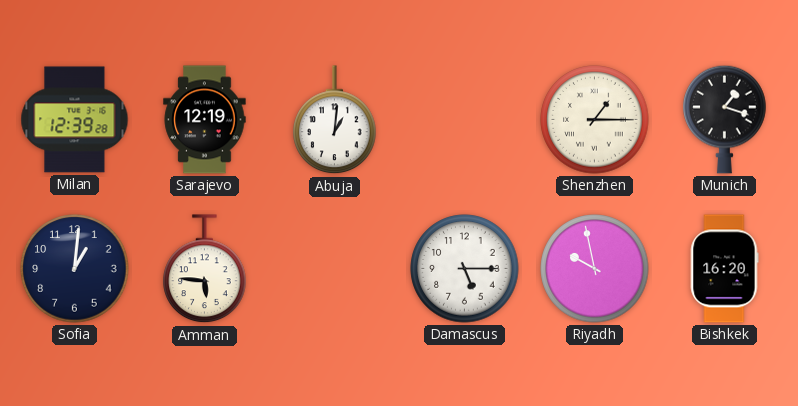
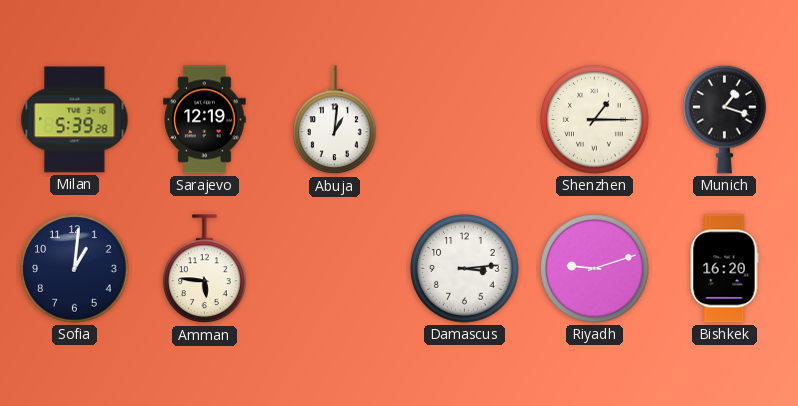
Milan: 12:39 -> 5:39 (75, 120)
Damascus: 5:15 -> 3:14 (465, 269)
Riyadh: 9:58 -> 9:12 (595, 269)
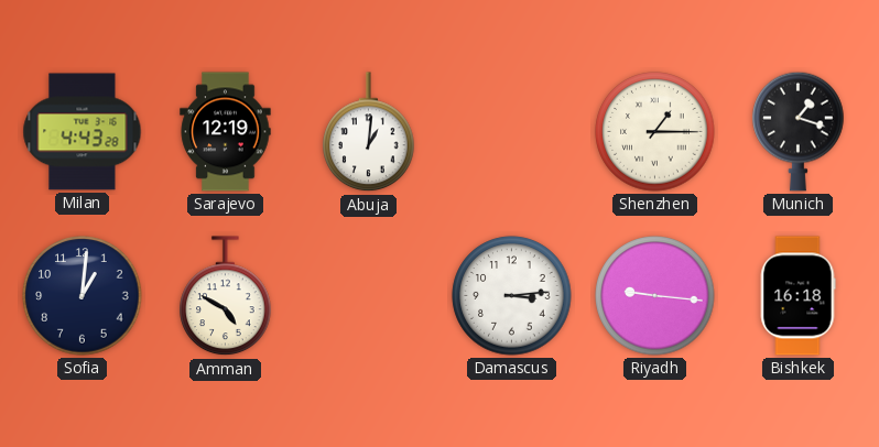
Milan: 5:39 -> 4:43 (83, 132)
Amman: 5:46 -> 4:50 (226, 296)
Riyadh: 9:12 -> 9:16 (655, 296)
Bishkek: 16:20 -> 16:18 (797, 296)
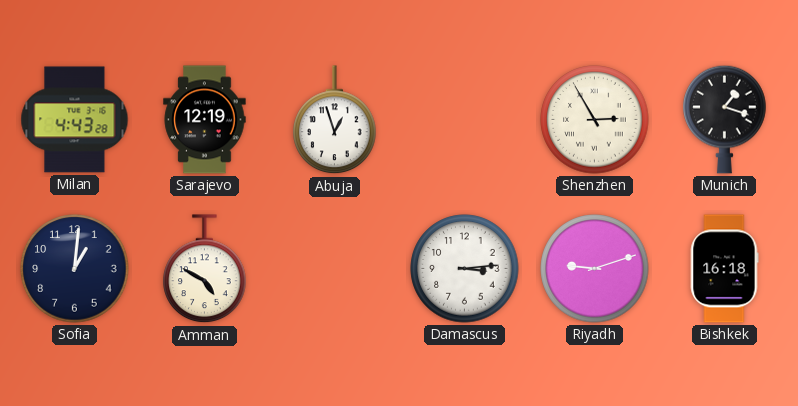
Abuja: 1:01 -> 12:57 (335, 120)
Shenzhen: 1:15 -> 2:55 (595, 120)
Riyadh: 9:16 -> 9:12 (595, 269)
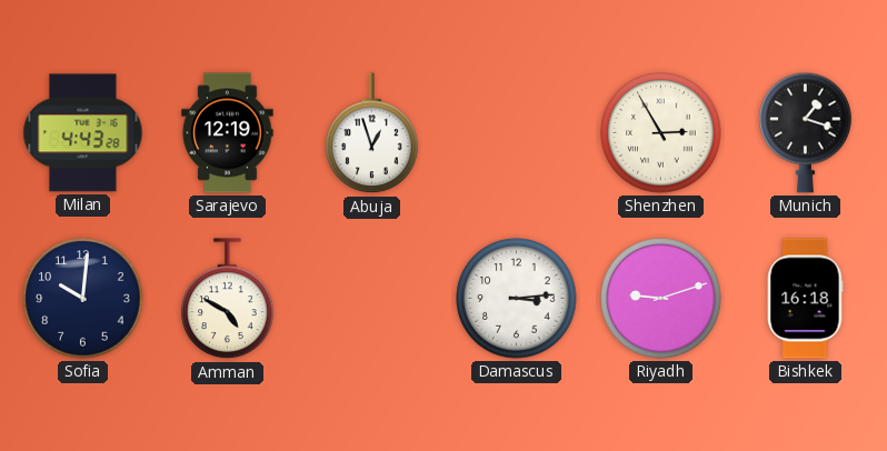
Sofia: 1:01 -> 10:01 (83, 299)
